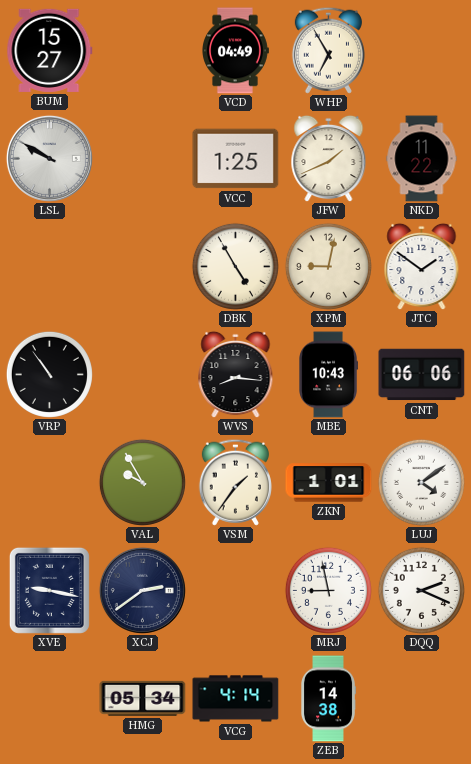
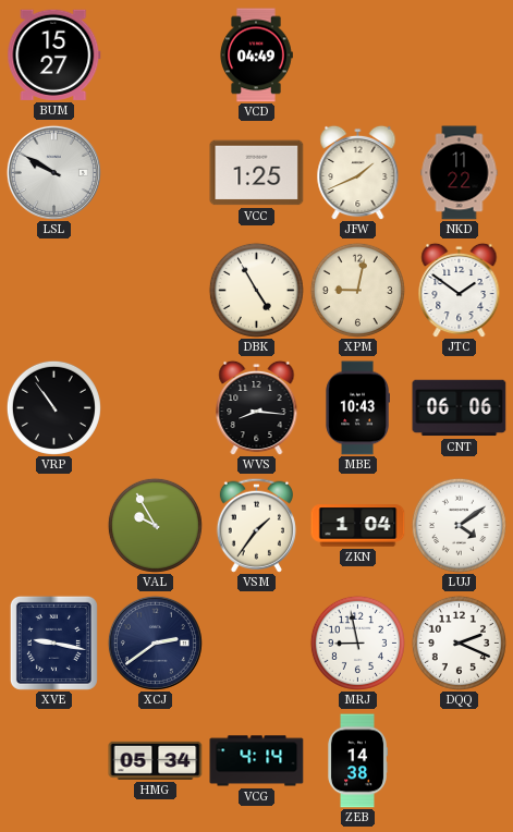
WHP: 6:55 -> none (328, 50)
ZKN: 1:01 -> 1:04 (358, 526)
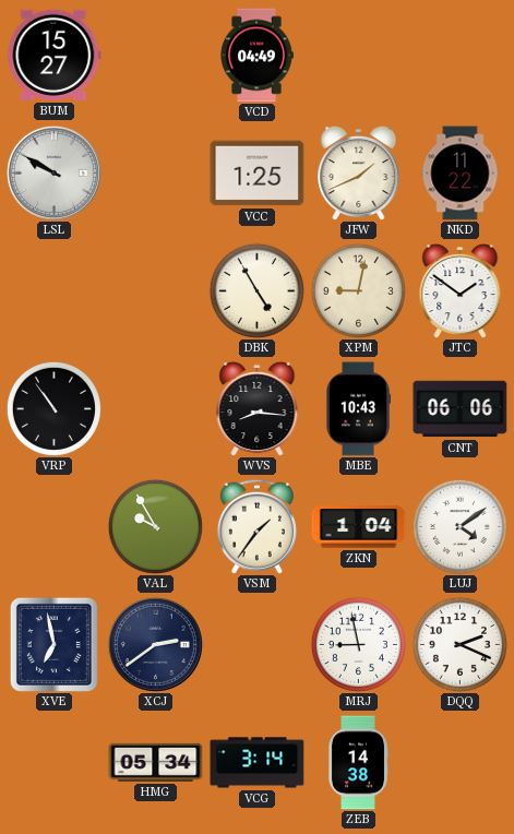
XVE: 9:17 -> 6:58 (53, 644)
VCG: 4:14 -> 3:14 (258, 763)
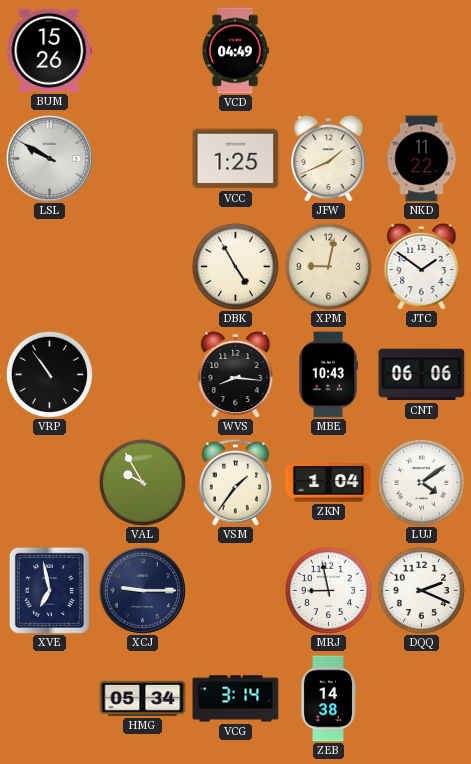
BUM: 15:27 -> 15:26 (50, 50)
XCJ: 2:39 -> 9:15 (142, 590)
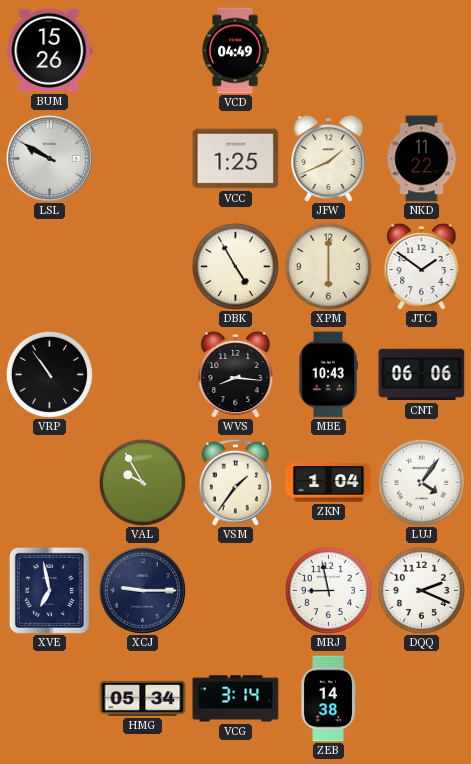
XPM: 9:02 -> 6:00 (328, 266)
LUJ: 4:09 -> 4:06 (421, 482)
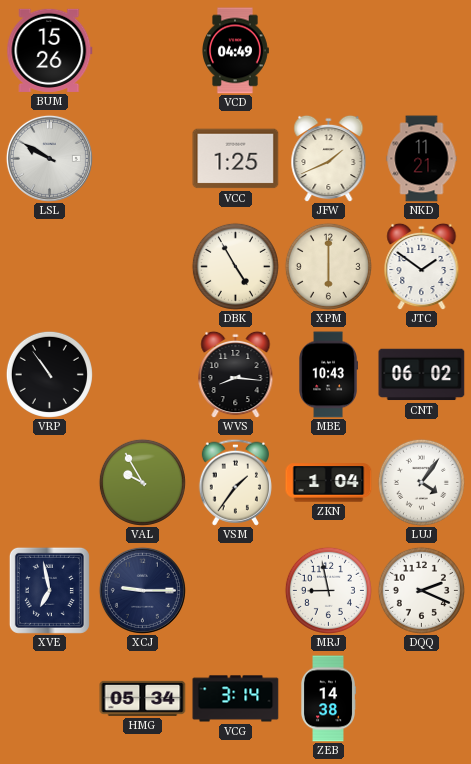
NKD: 11:22 -> 11:21 (422, 159)
CNT: 06:06 -> 06:02 (422, 375)
